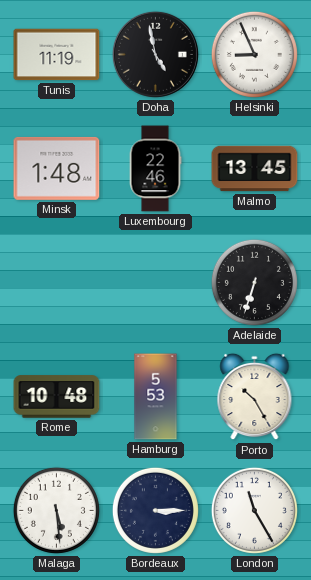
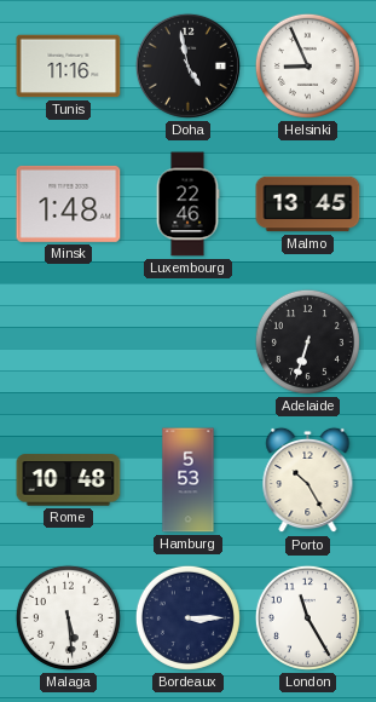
Tunis: 11:19 -> 11:16 (69, 67)
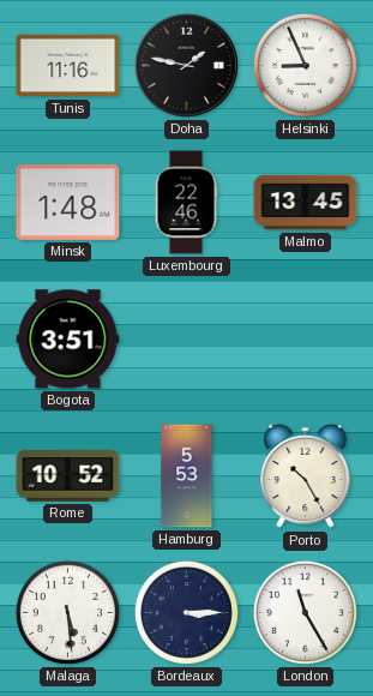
Doha: 4:58 -> 1:47 (186, 65)
Bogota: none -> 3:51 (68, 340)
Adelaide: 6:33 -> none (307, 341)
Rome: 10:48 -> 10:52 (68, 476)
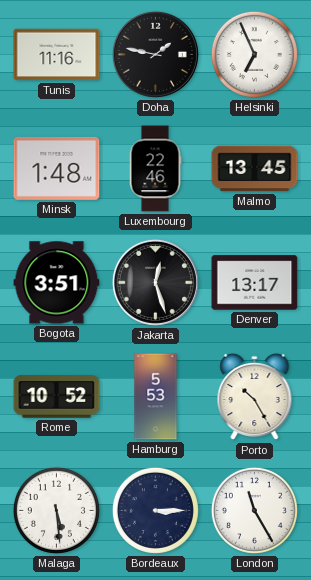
Helsinki: 8:56 -> 6:56 (254, 54)
Jakarta: none -> 12:27 (155, 282)
Denver: none -> 13:17 (255, 283)
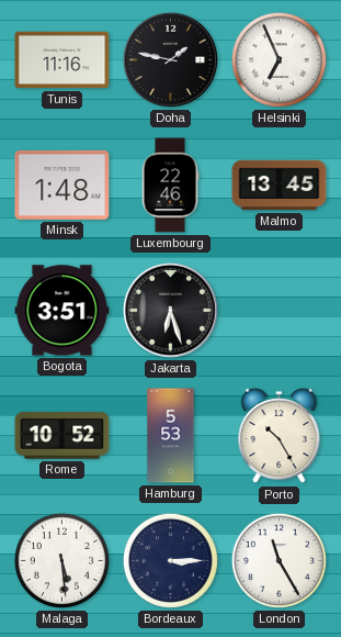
Jakarta: 12:27 -> 6:27 (170, 310)
Denver: 13:17 -> none (255, 283)
